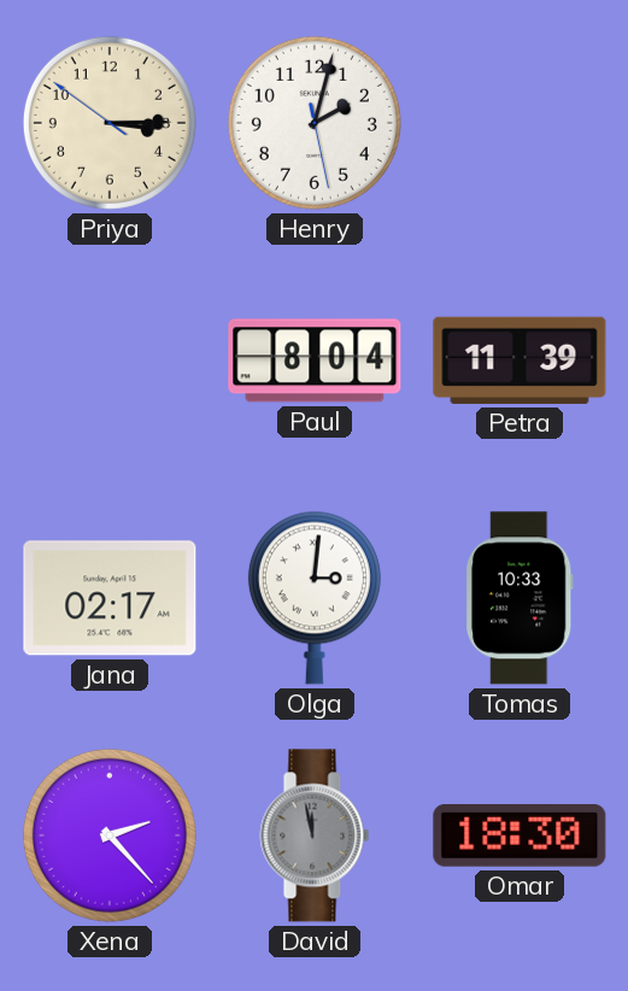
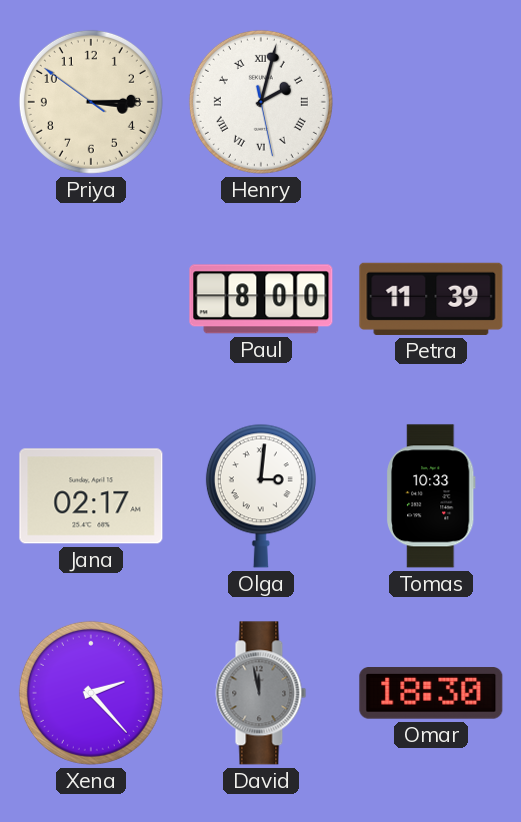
Henry numerals: Arabic -> Roman (261, 102)
Paul: 8:04 -> 8:00 (261, 299)
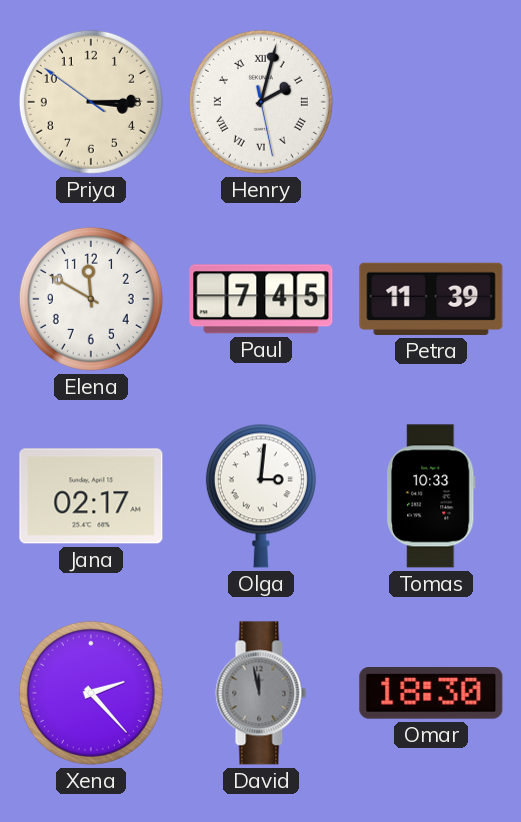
Elena: none -> 11:50 (91, 299)
Paul: 8:00 -> 7:45 (261, 299)
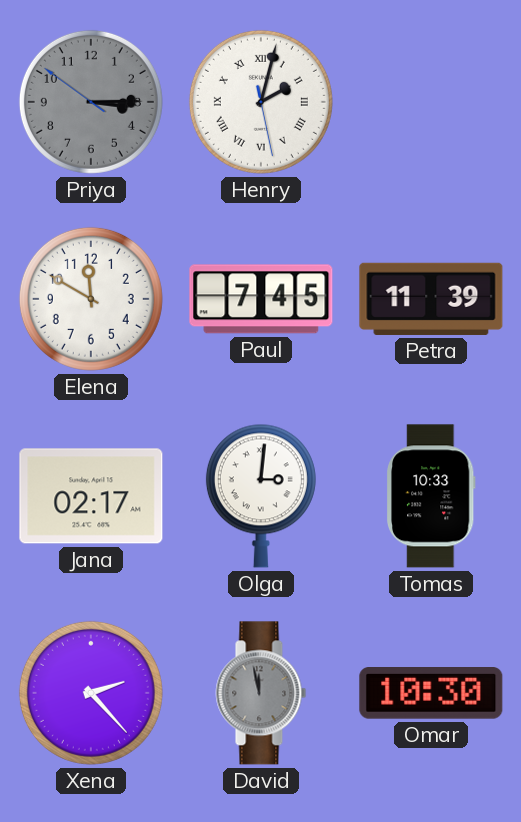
Priya dial: cream -> grey (91, 102)
Omar: 18:30 -> 10:30 (431, 694)
